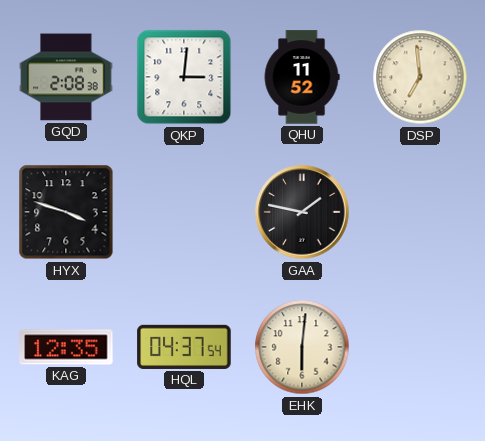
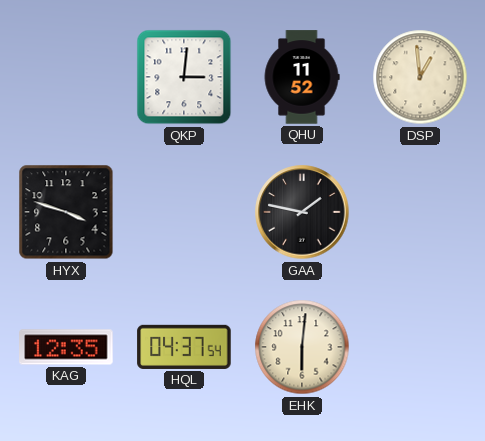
GQD: 2:08 -> none (66, 77)
DSP: 6:59 -> 12:59 (420, 77)
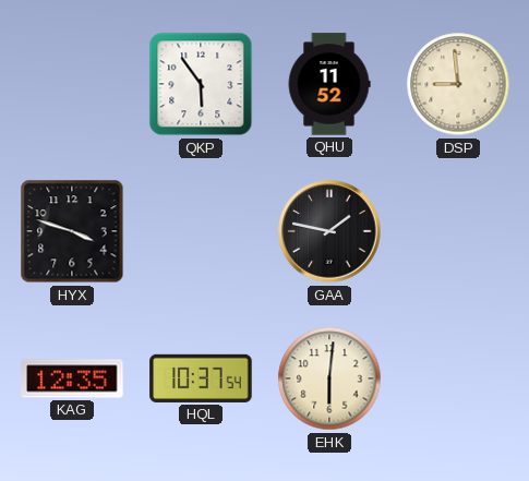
QKP: 3:01 -> 5:54 (201, 84)
DSP: 12:59 -> 8:59 (458, 84)
HQL: 04:37 -> 10:37 (201, 378)
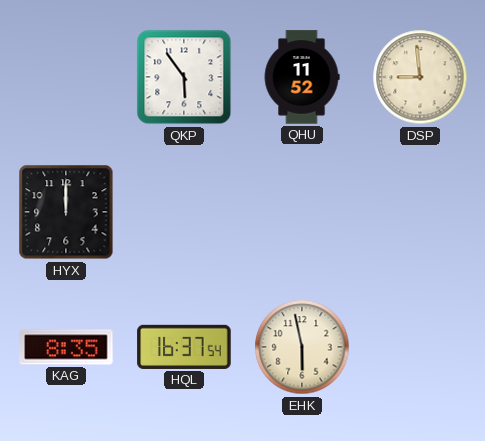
HYX: 3:48 -> 12:00 (66, 212)
GAA: 1:47 -> none (329, 231)
KAG: 12:35 -> 8:35 (66, 347)
HQL: 10:37 -> 16:37 (184, 347)
EHK: 6:01 -> 5:58 (302, 347)
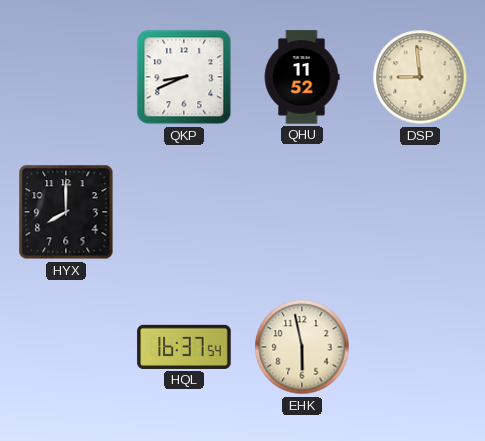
QKP: 5:54 -> 8:41 (184, 77)
HYX: 12:00 -> 8:00 (66, 212)
KAG: 8:35 -> none (66, 347)
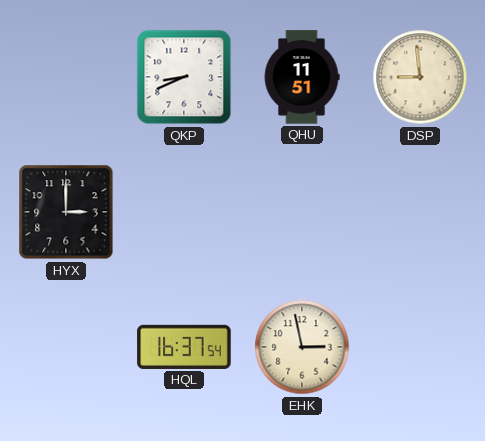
QHU: 11:52 -> 11:51 (302, 77)
HYX: 8:00 -> 3:00 (66, 212)
EHK: 5:58 -> 2:58 (302, 347)
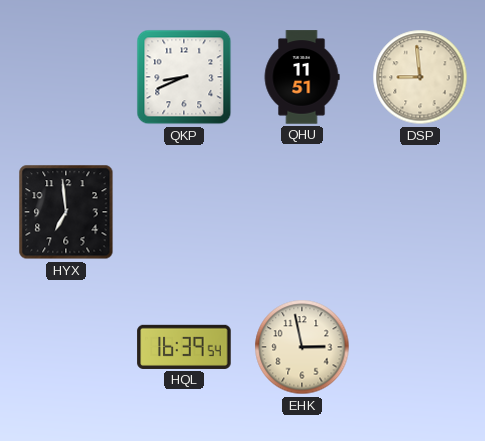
HYX: 3:00 -> 6:59 (66, 212)
HQL: 16:37 -> 16:39 (184, 347)
